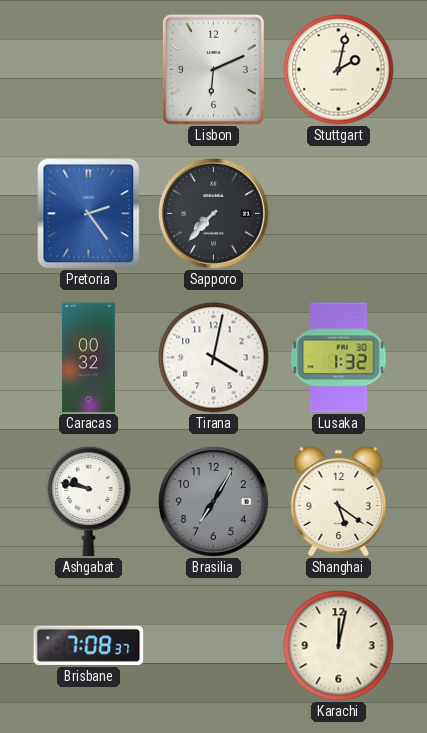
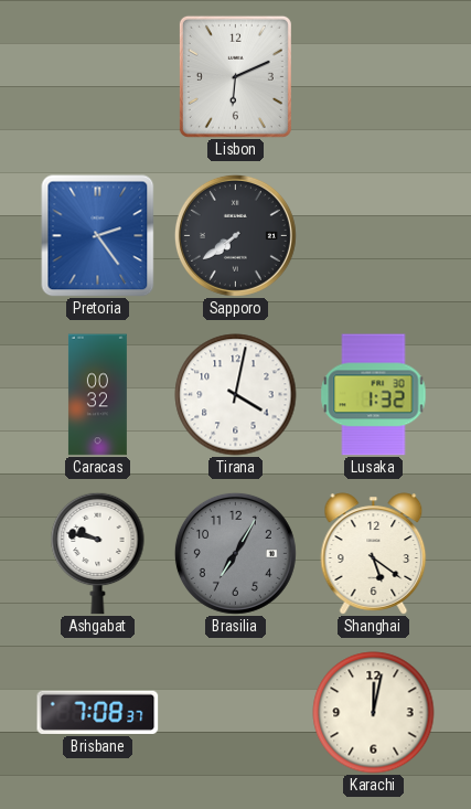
Stuttgart: 2:02 -> none (339, 70)
Sapporo: 7:37 -> 7:39 (235, 235)
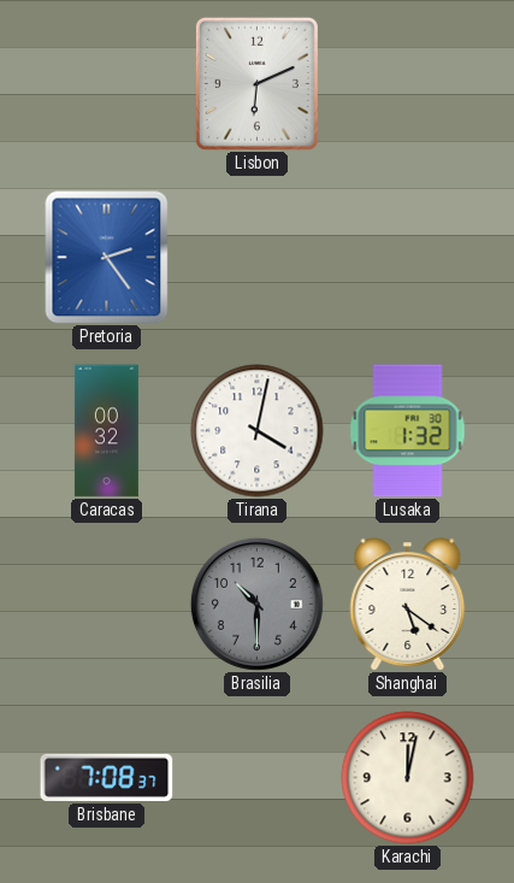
Sapporo: 7:39 -> none (235, 235)
Ashgabat: 9:47 -> none (98, 553)
Brasilia: 7:05 -> 10:30 (256, 604)
